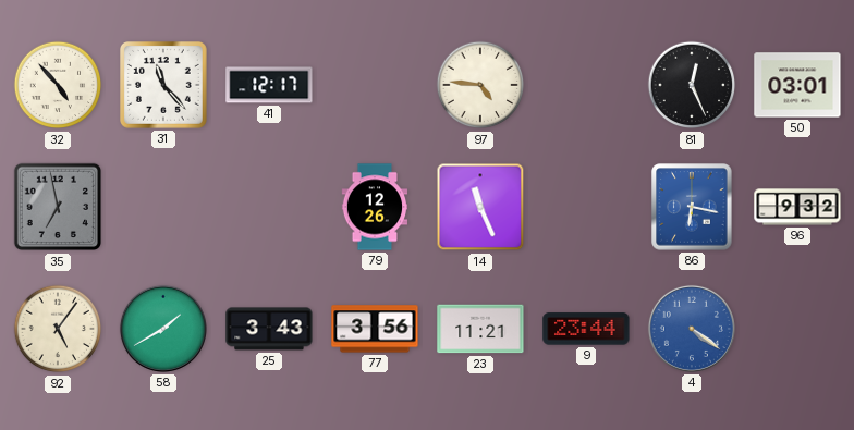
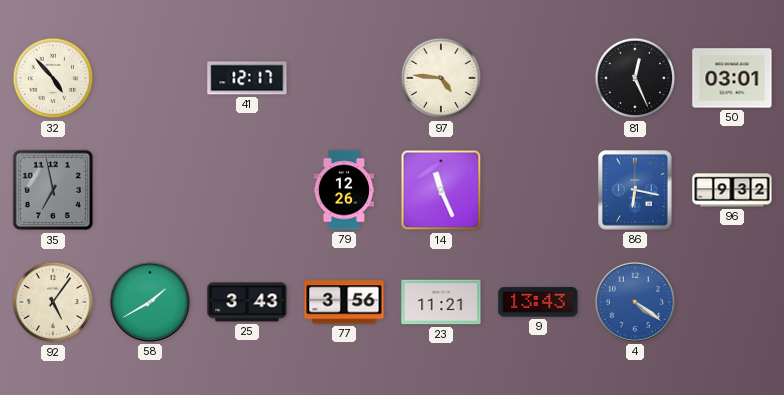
31: 11:23 -> none (164, 86)
9: 23:44 -> 13:43 (538, 302)
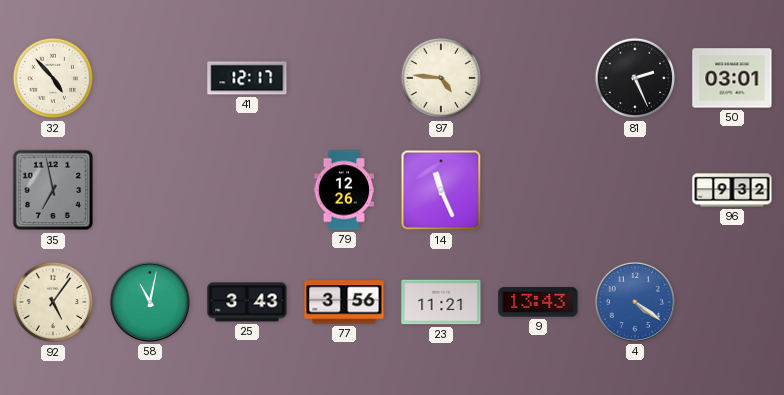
81: 12:26 -> 2:26 (635, 78)
86: 6:17 -> none (635, 190)
58: 1:40 -> 11:02 (150, 302)
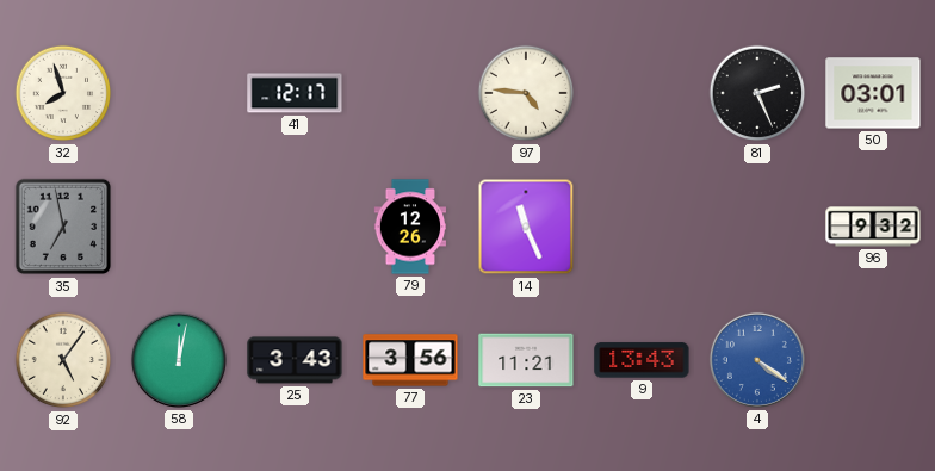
32: 4:53 -> 7:57 (63, 93)
58: 11:02 -> 12:02 (179, 360)
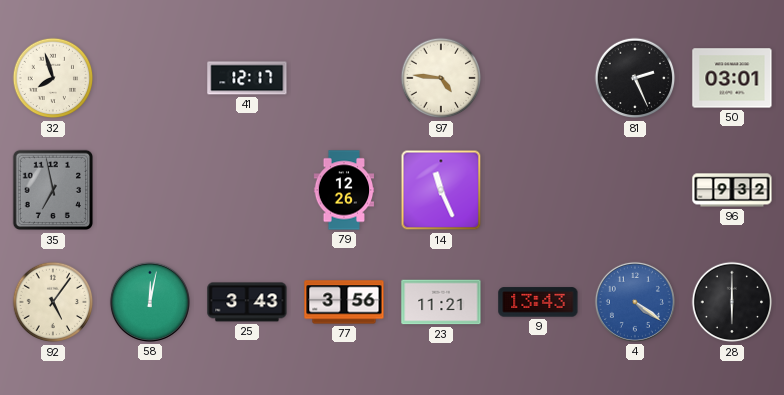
28: none -> 6:00 (732, 302)
